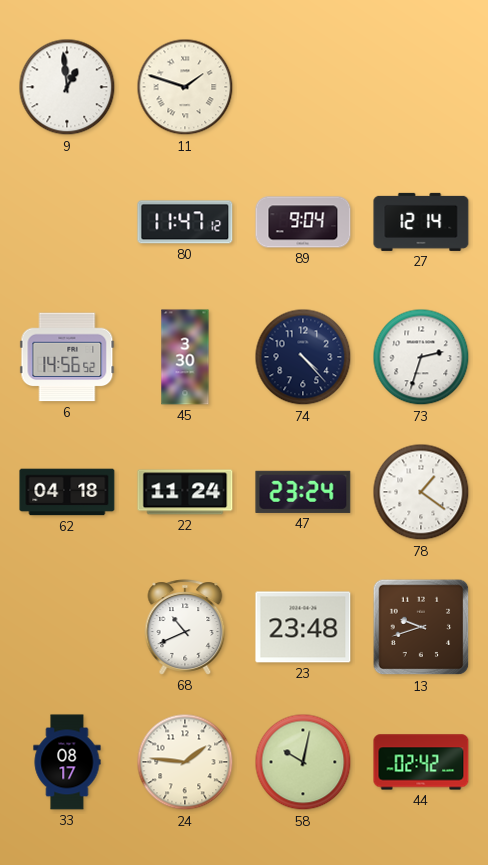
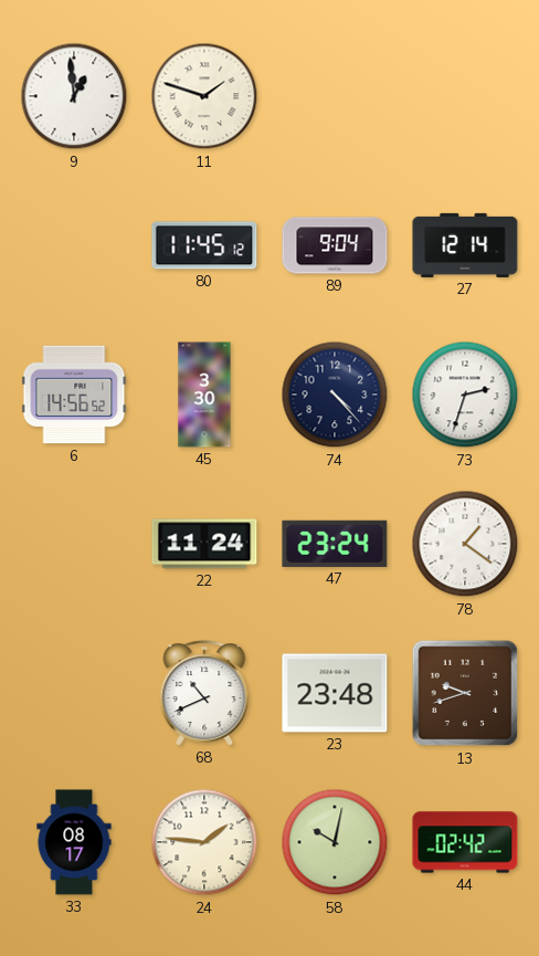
80: 11:47 -> 11:45 (204, 245)
62: 04:18 -> none (67, 492)
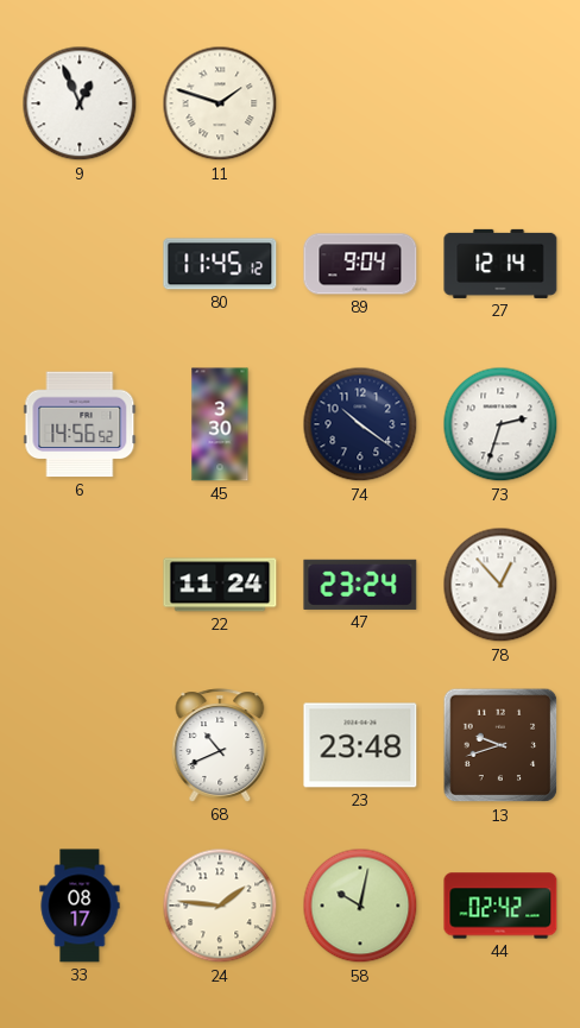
9: 12:59 -> 12:56 (80, 103)
74: 4:23 -> 10:21 (360, 424)
78: 1:21 -> 12:53 (500, 585)
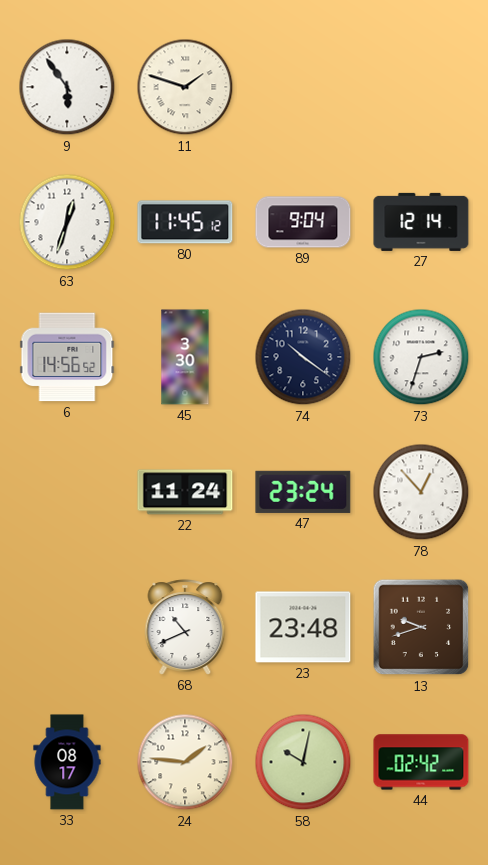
9: 12:56 -> 5:54 (67, 87)
63: none -> 12:33 (67, 222)
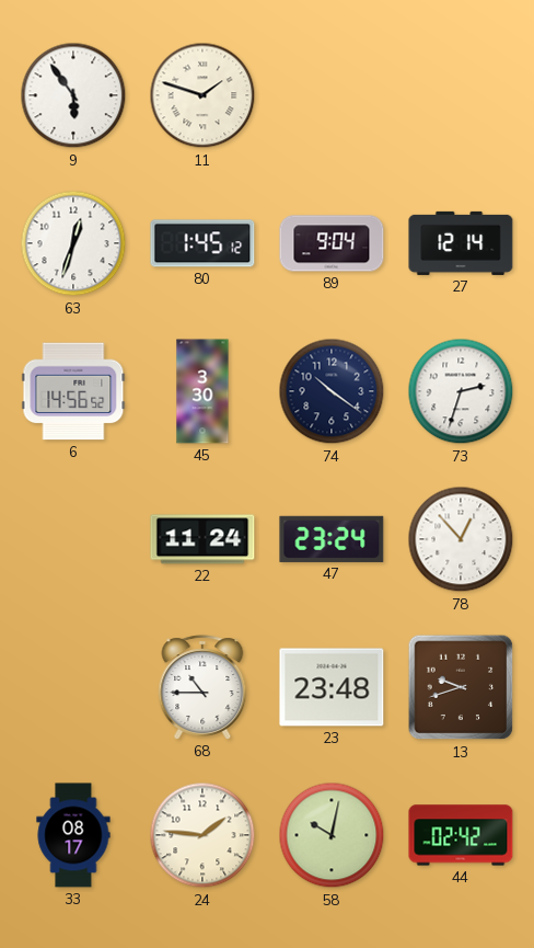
80: 11:45 -> 1:45 (202, 243)
68: 10:41 -> 10:45 (202, 687)
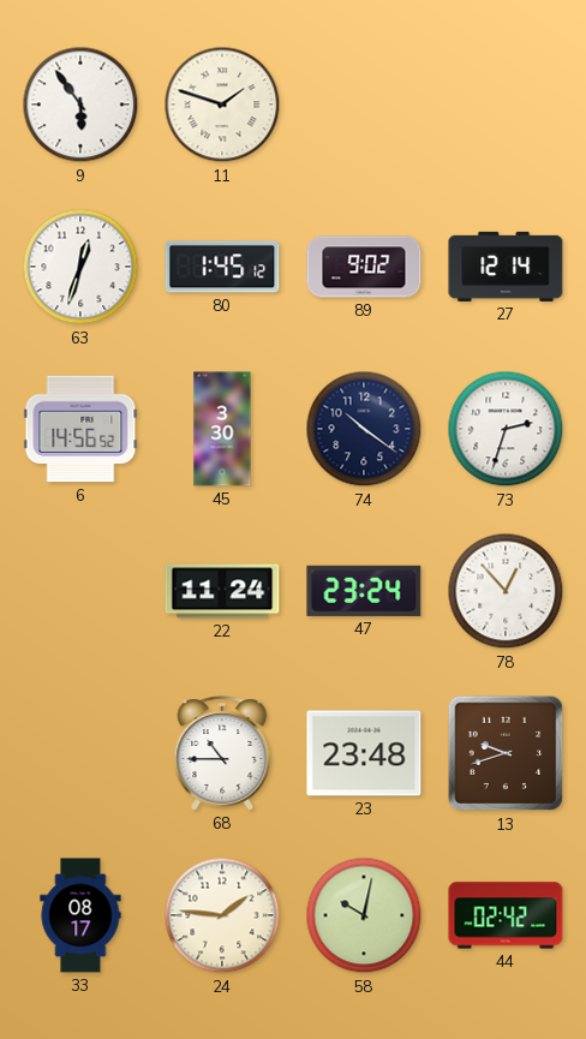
89: 9:04 -> 9:02 (364, 267)
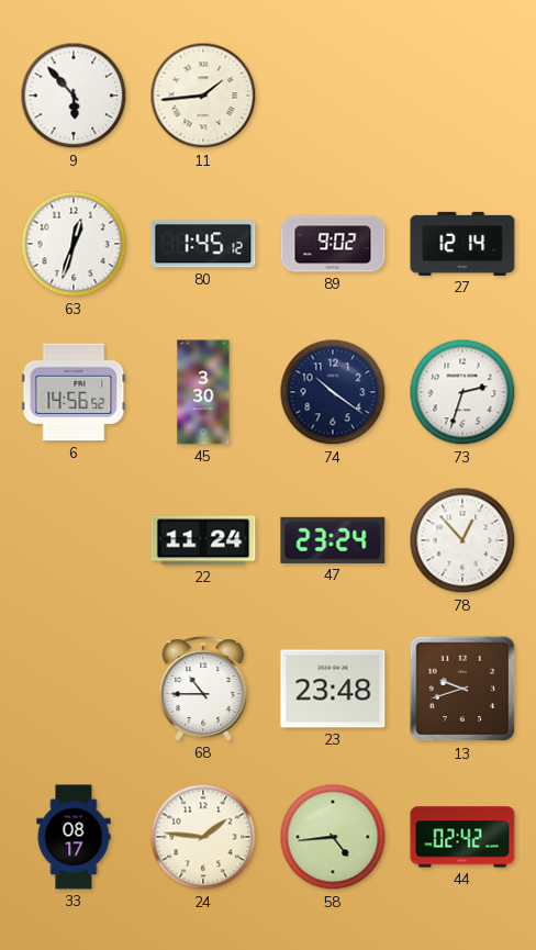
9: 5:54 -> 5:53 (74, 96)
11: 1:48 -> 1:44 (203, 96)
58: 10:02 -> 4:44 (333, 837)
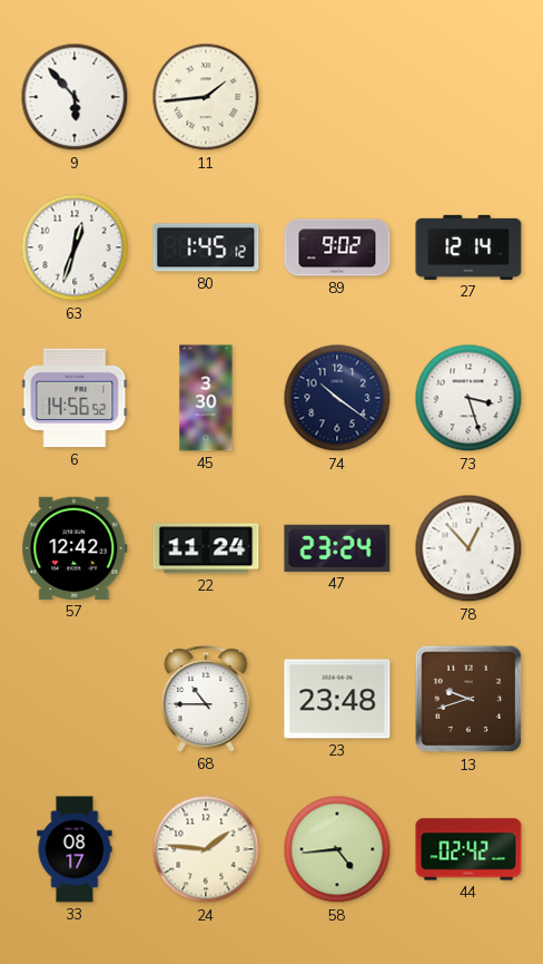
73: 2:33 -> 3:27 (468, 398)
57: none -> 12:42 (75, 548)
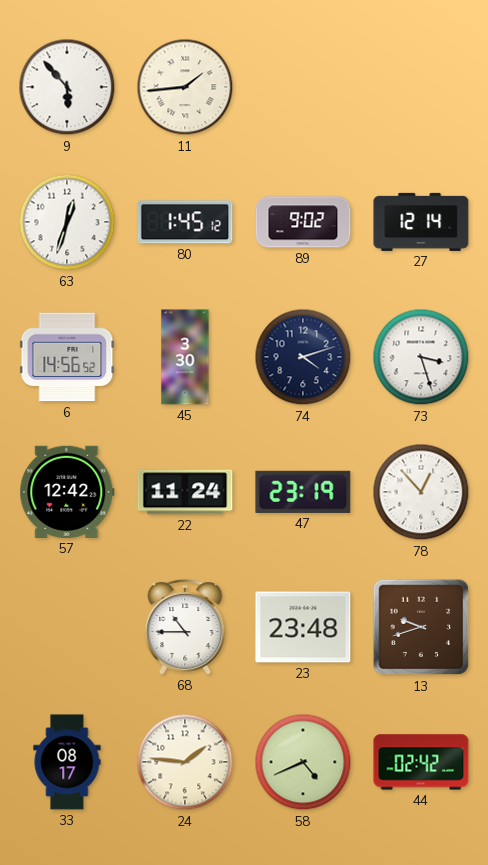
74: 10:21 -> 4:12 (303, 357)
47: 23:24 -> 23:19 (303, 492)
58: 4:44 -> 4:41 (303, 762)
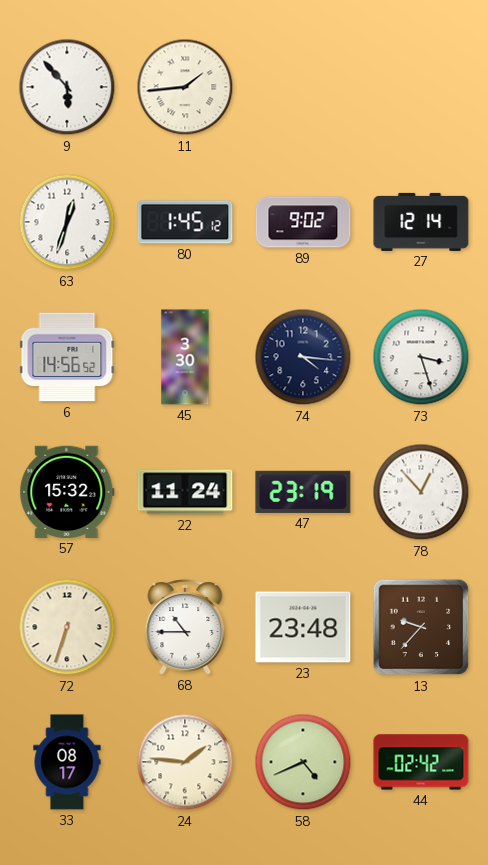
74: 4:12 -> 4:16 (303, 357)
57: 12:42 -> 15:32 (67, 492)
72: none -> 6:33 (67, 627)
13: 9:42 -> 9:37 (421, 627)
